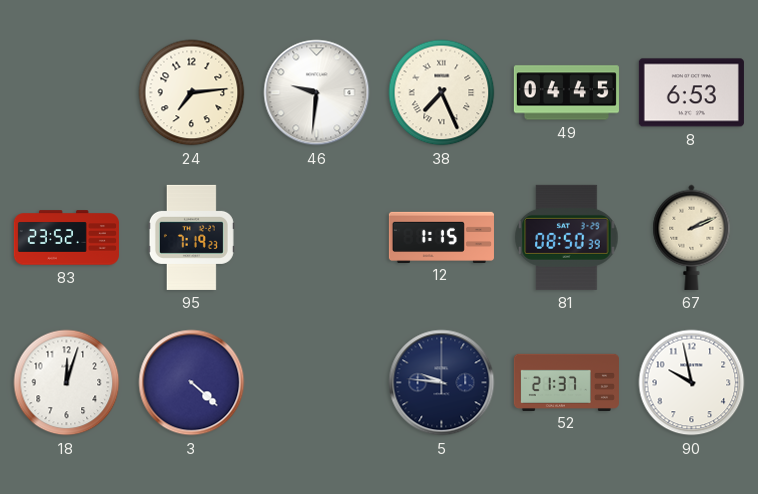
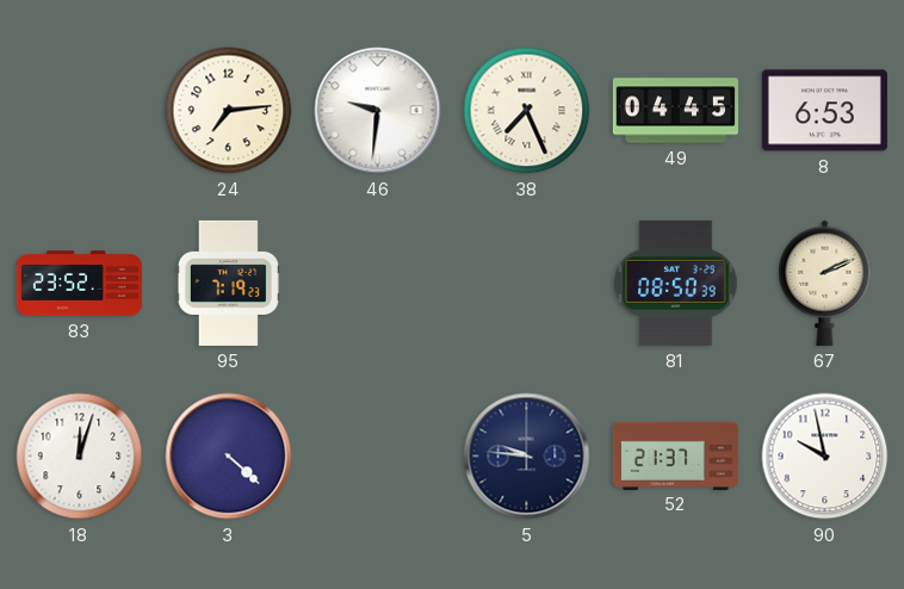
12: 1:15 -> none (441, 237)
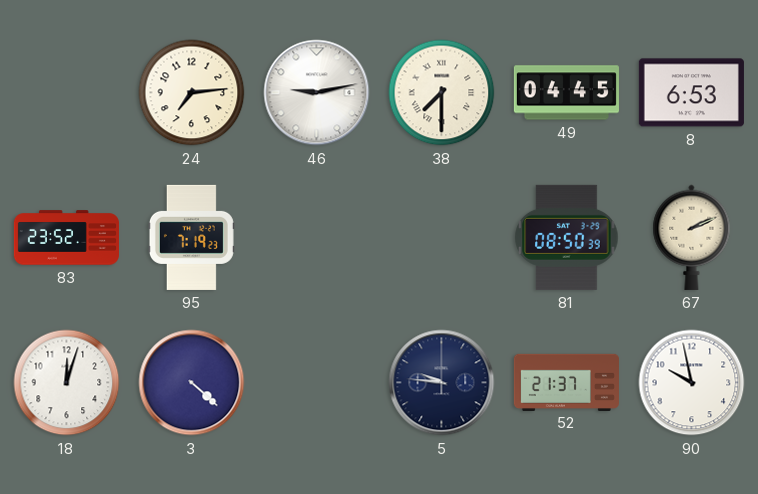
46: 9:31 -> 9:13 (317, 93)
38: 7:26 -> 7:30 (442, 93)
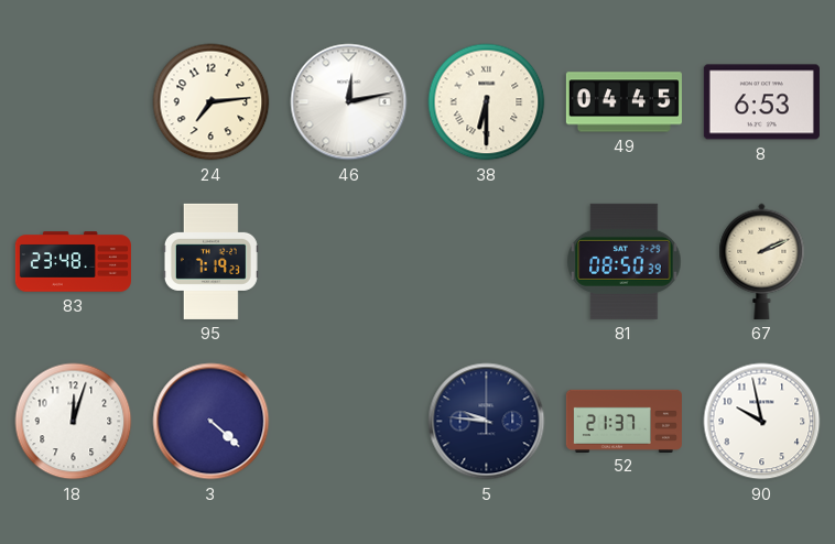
46: 9:13 -> 12:13 (349, 102)
38: 7:30 -> 6:30 (487, 102)
83: 23:52 -> 23:48 (73, 262)
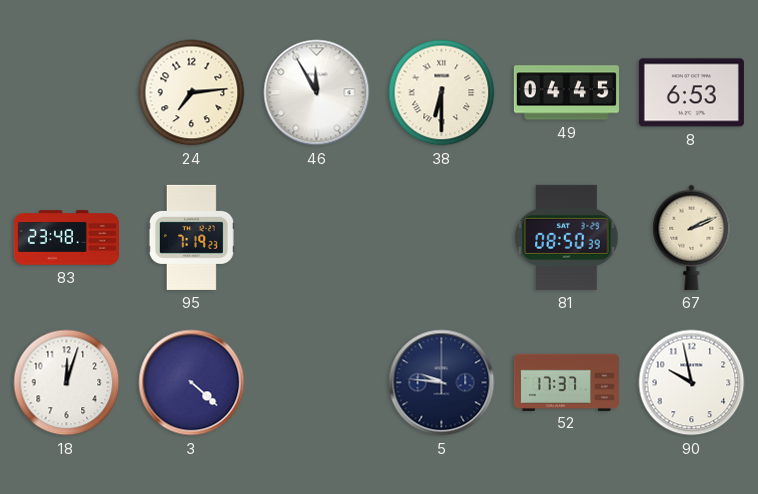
46: 12:13 -> 11:55 (317, 93)
52: 21:37 -> 17:37 (566, 382)
